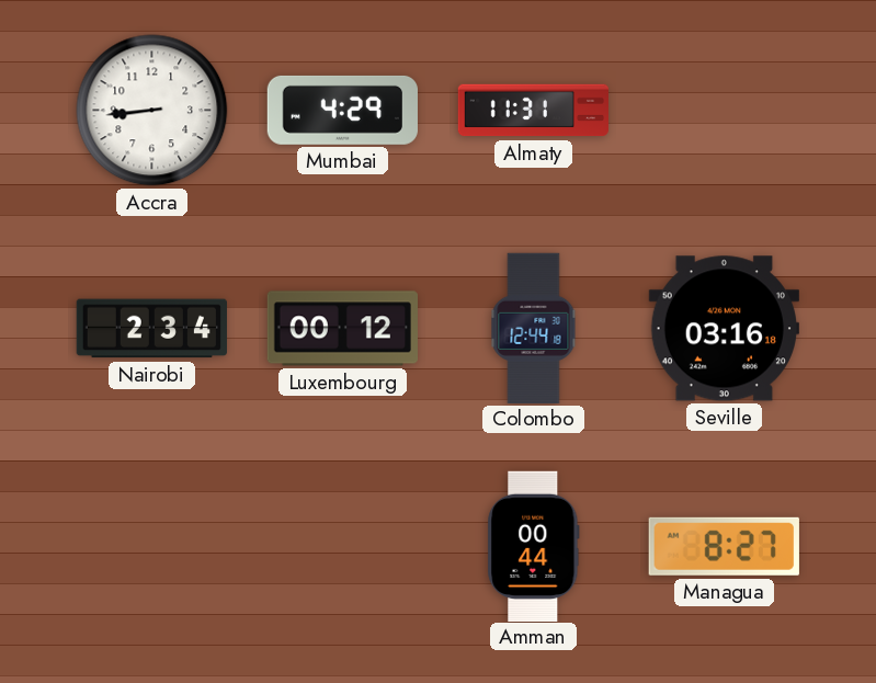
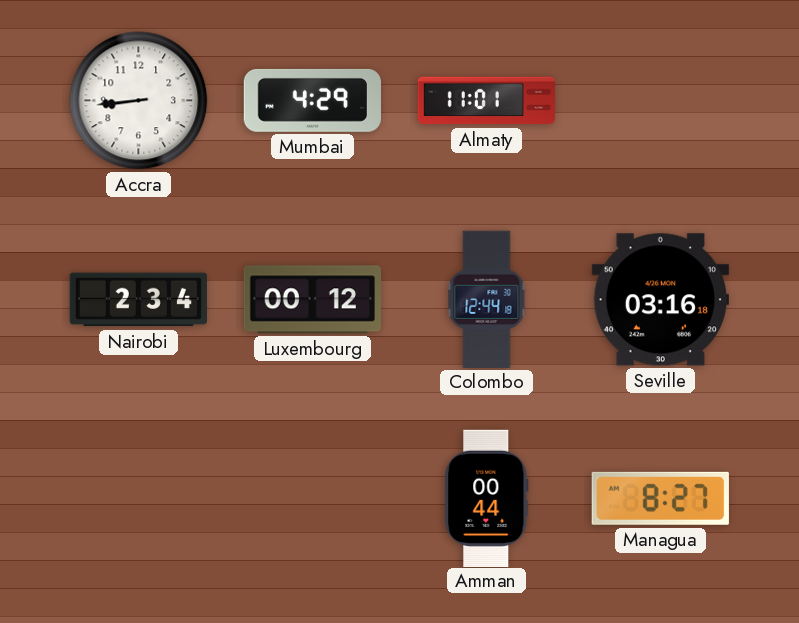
Almaty: 11:31 -> 11:01 (487, 101)
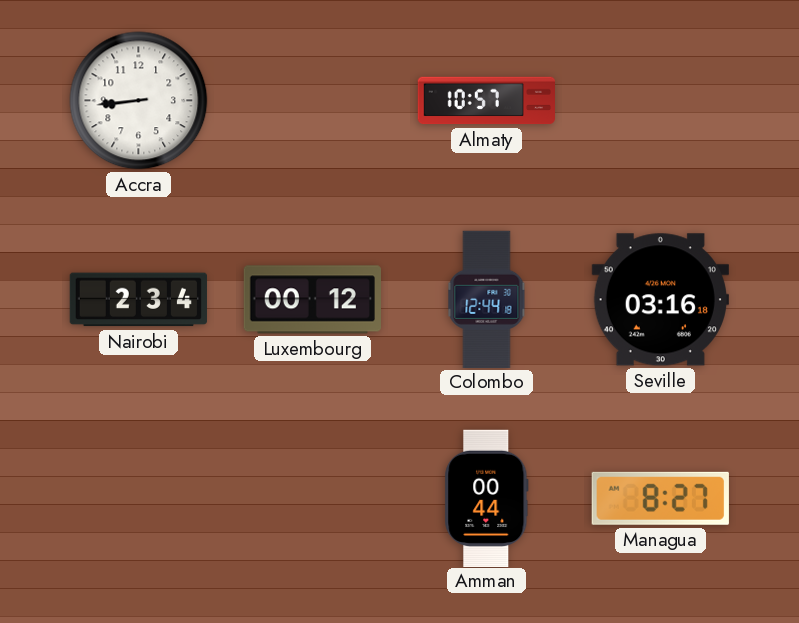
Mumbai: 4:29 -> none (312, 100)
Almaty: 11:01 -> 10:57 (487, 101)
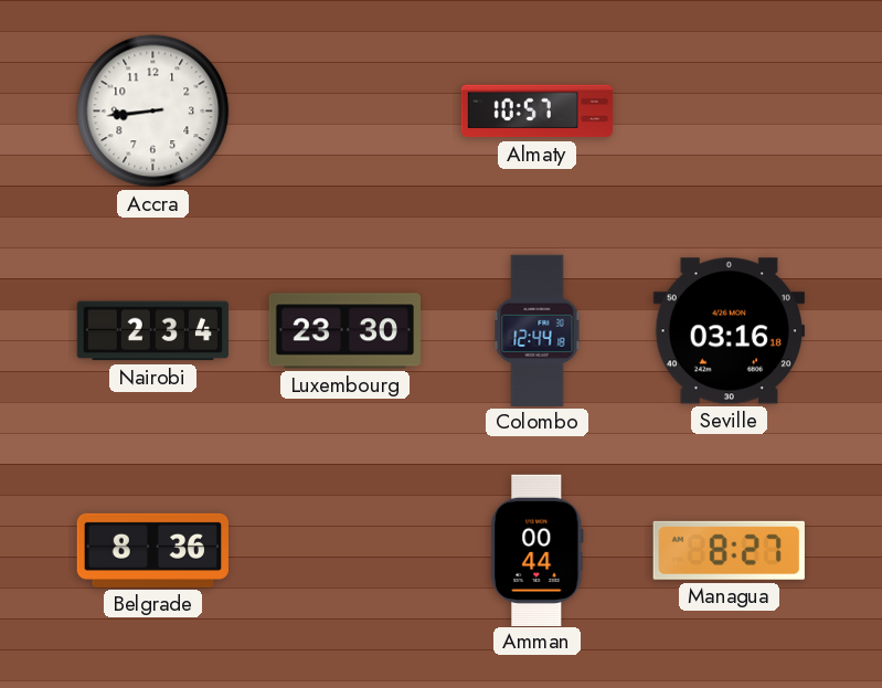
Luxembourg: 00:12 -> 23:30 (344, 331)
Belgrade: none -> 8:36 (152, 550)
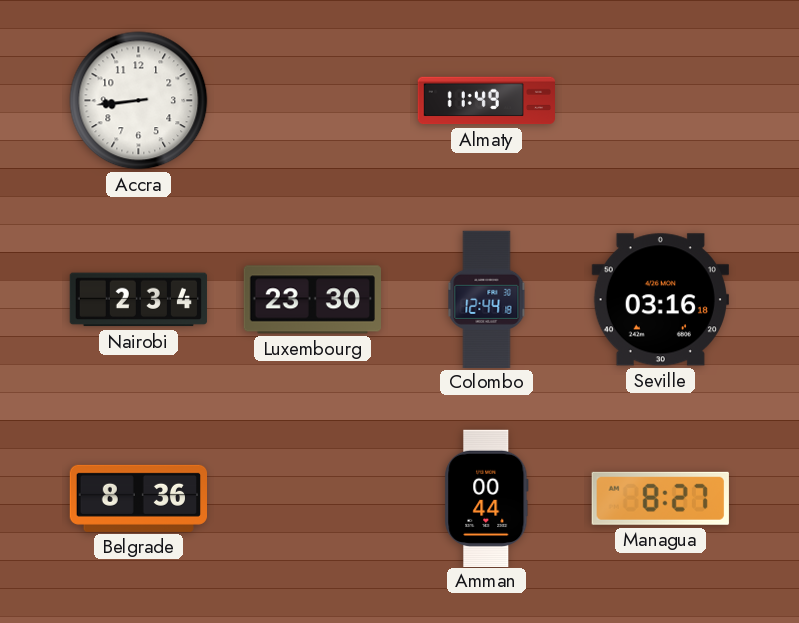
Almaty: 10:57 -> 11:49 (487, 101)
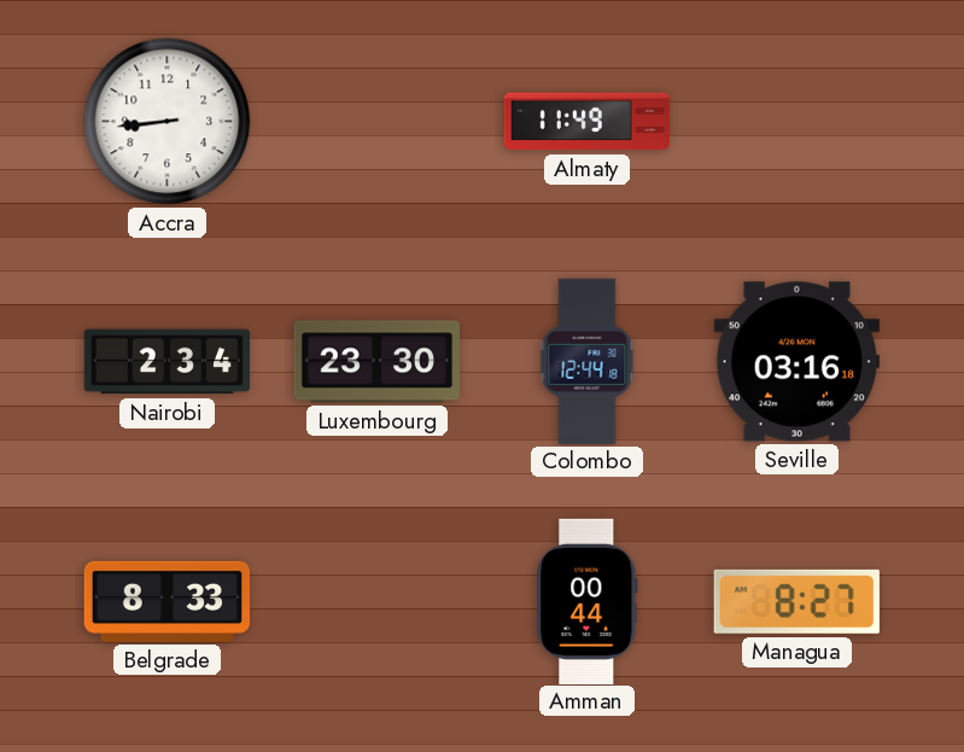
Belgrade: 8:36 -> 8:33 (166, 601)
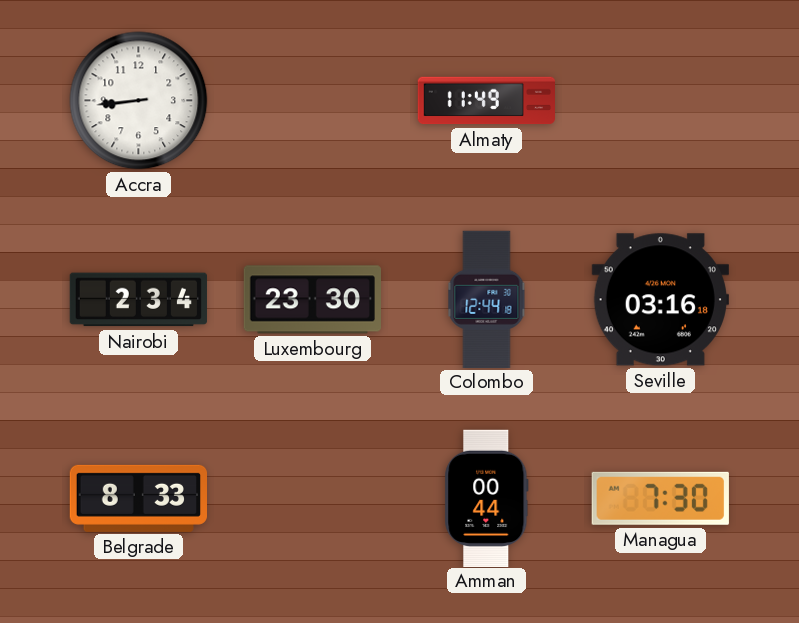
Managua: 8:27 -> 7:30 (660, 498)
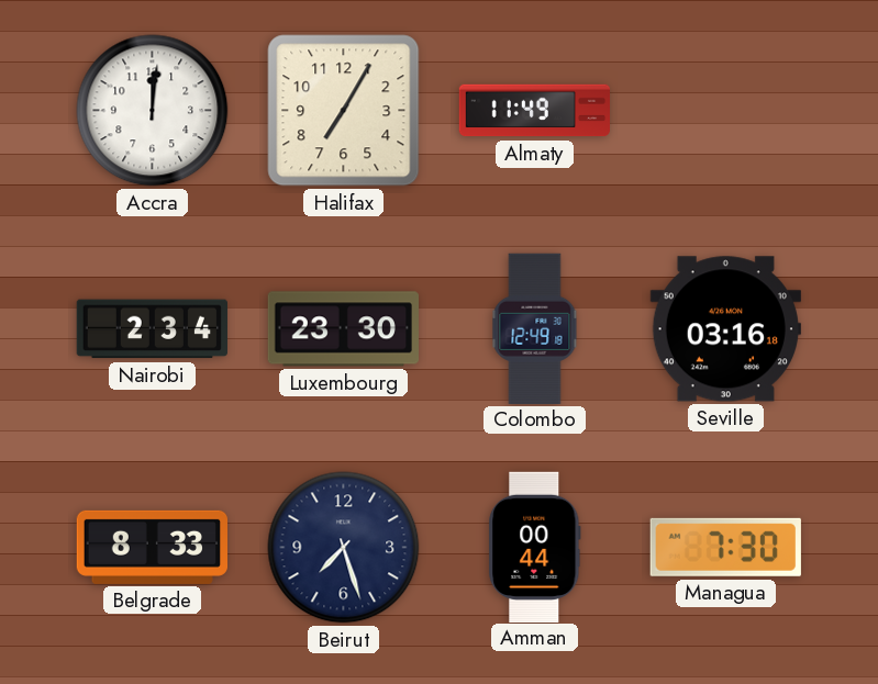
Accra: 8:44 -> 12:01 (153, 111)
Halifax: none -> 7:05 (344, 111)
Colombo: 12:44 -> 12:49 (535, 328)
Beirut: none -> 7:27 (344, 548)
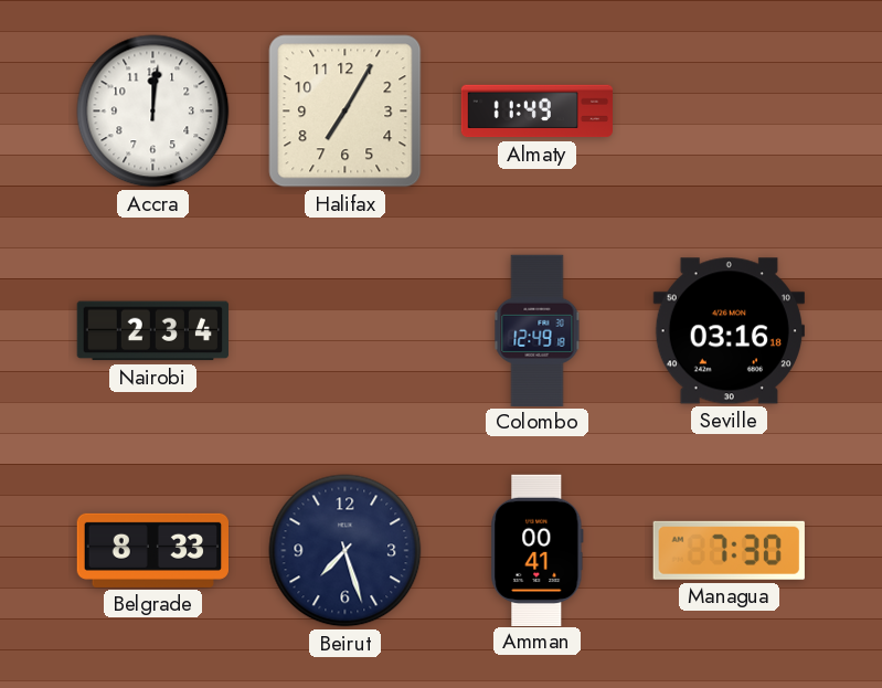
Luxembourg: 23:30 -> none (343, 329)
Amman: 00:44 -> 00:41 (538, 550)
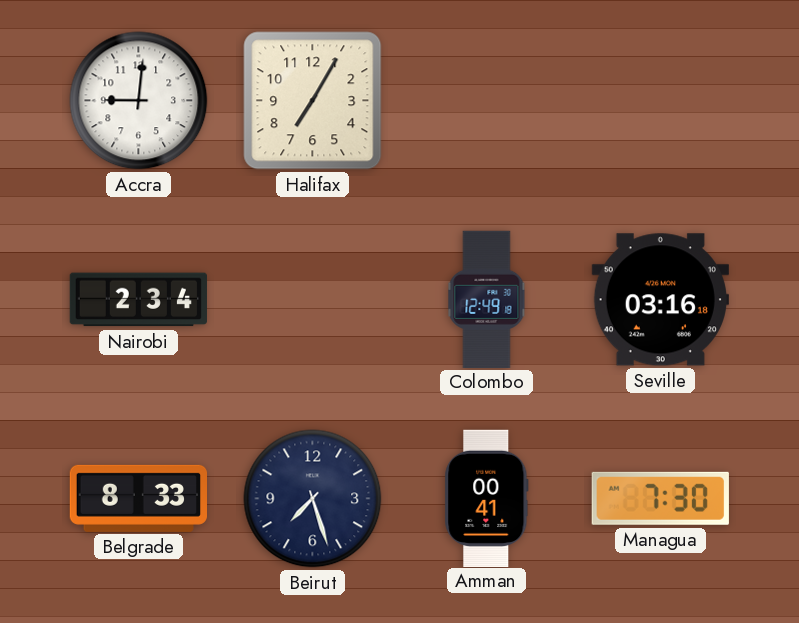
Accra: 12:01 -> 9:01 (139, 101)
Almaty: 11:49 -> none (538, 112)
